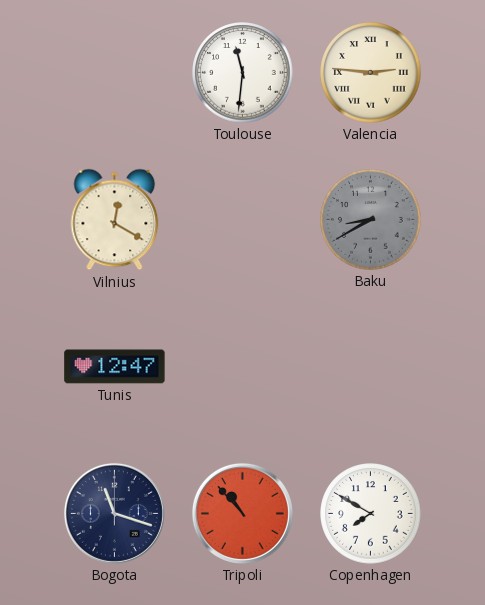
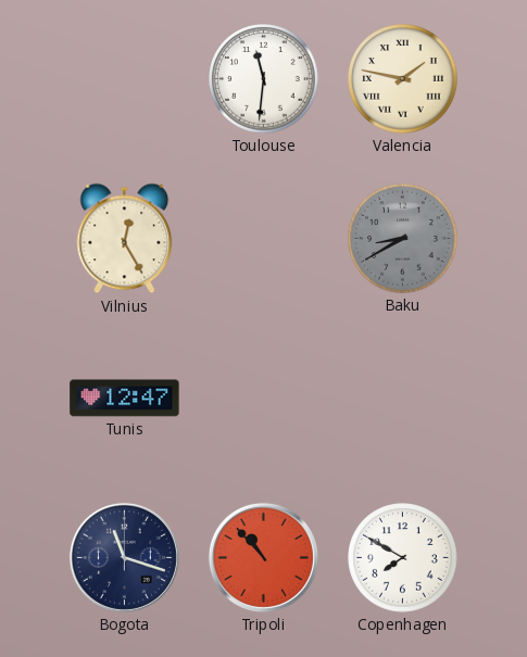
Valencia: 2:46 -> 1:47 (403, 79)
Vilnius: 12:20 -> 12:25 (125, 239)
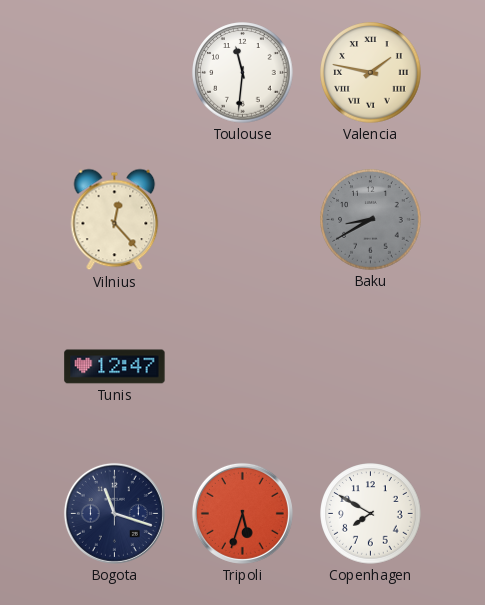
Vilnius: 12:25 -> 12:23 (115, 220)
Tripoli: 10:53 -> 5:33 (242, 513)
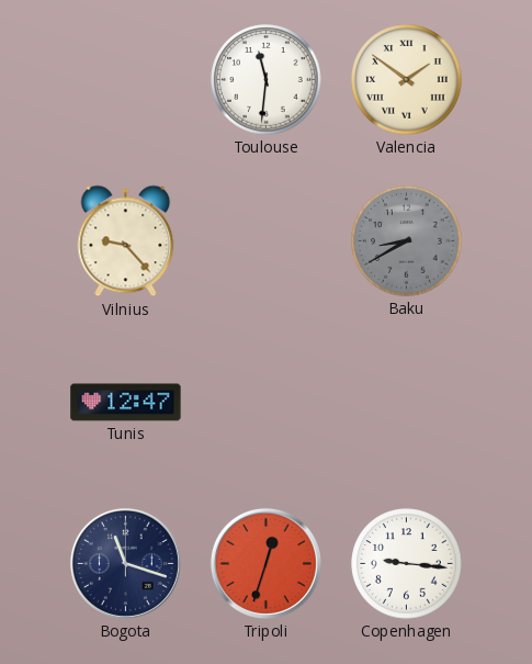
Valencia: 1:47 -> 1:51 (407, 80)
Vilnius: 12:23 -> 9:23 (126, 241)
Tripoli: 5:33 -> 12:33 (265, 563)
Copenhagen: 7:50 -> 9:16 (407, 564)
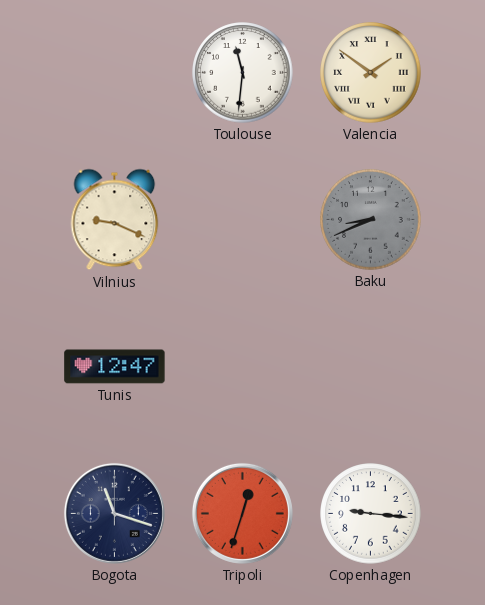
Vilnius: 9:23 -> 9:19 (115, 220)
Baku: 8:40 -> 8:41 (371, 220)
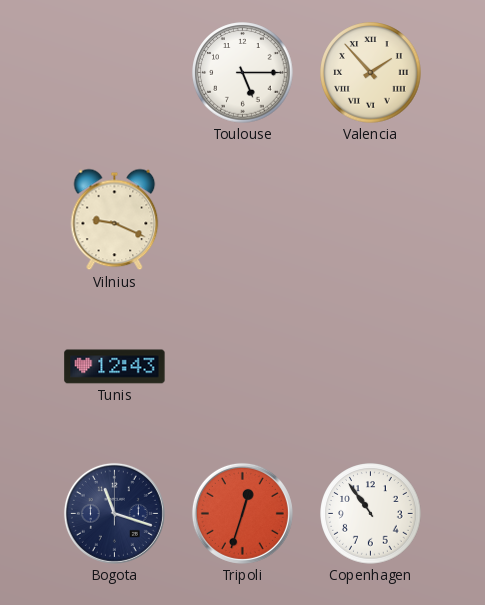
Toulouse: 11:31 -> 5:15 (243, 73)
Valencia: 1:51 -> 1:53 (371, 73)
Baku: 8:41 -> none (371, 220)
Tunis: 12:47 -> 12:43 (115, 367)
Copenhagen: 9:16 -> 10:54 (371, 514)
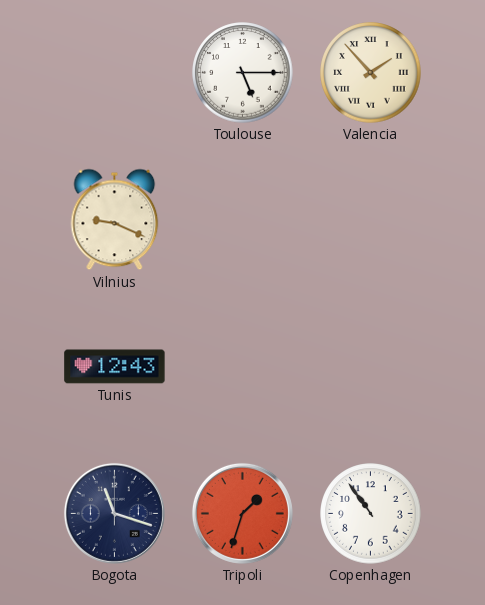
Tripoli: 12:33 -> 1:33 (242, 513)
